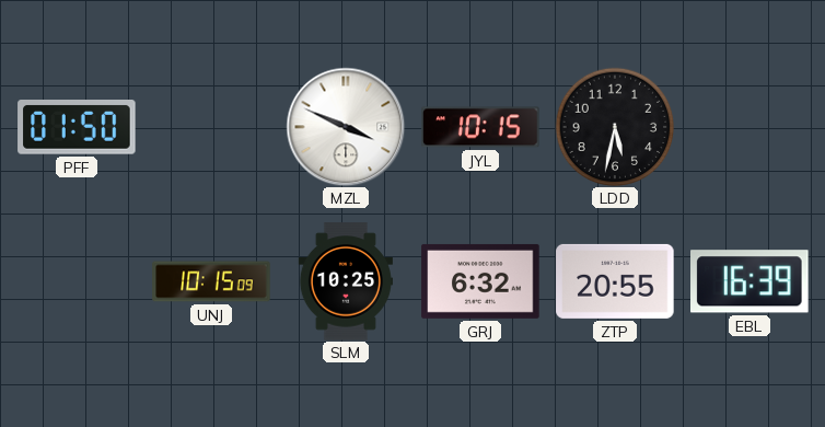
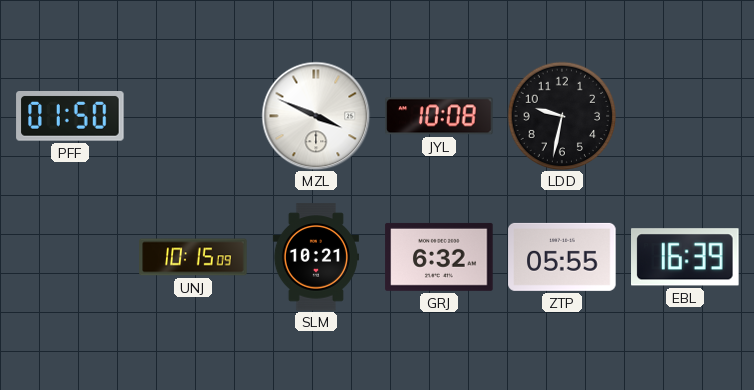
JYL: 10:15 -> 10:08 (439, 116)
LDD: 5:32 -> 9:32 (562, 116)
SLM: 10:25 -> 10:21 (316, 257)
ZTP: 20:55 -> 05:55 (562, 257)
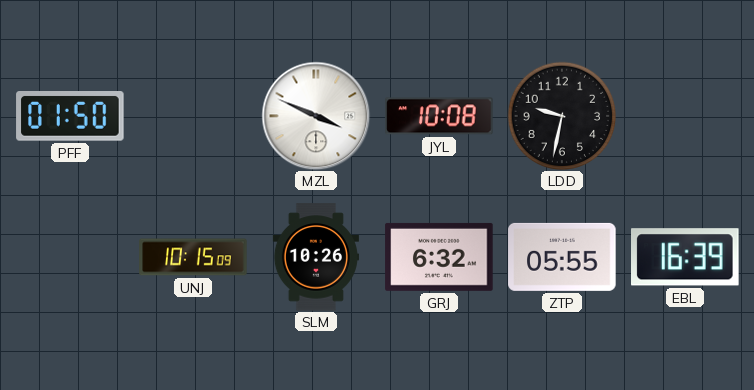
SLM: 10:21 -> 10:26 (316, 257)
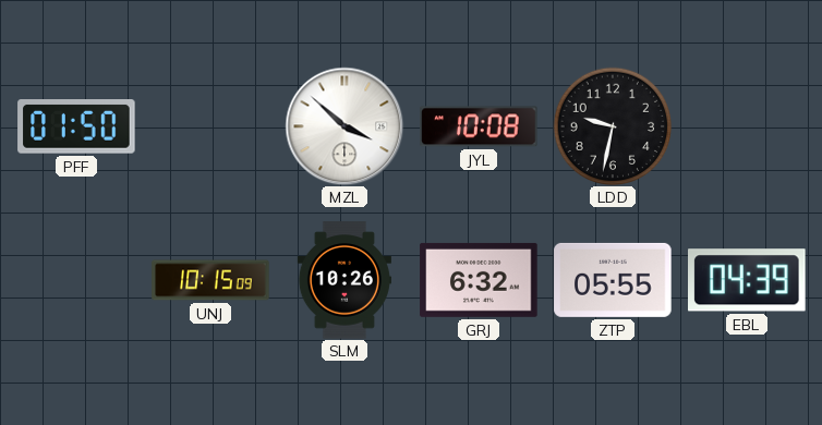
MZL: 3:49 -> 3:52 (344, 126)
EBL: 16:39 -> 04:39 (748, 280)
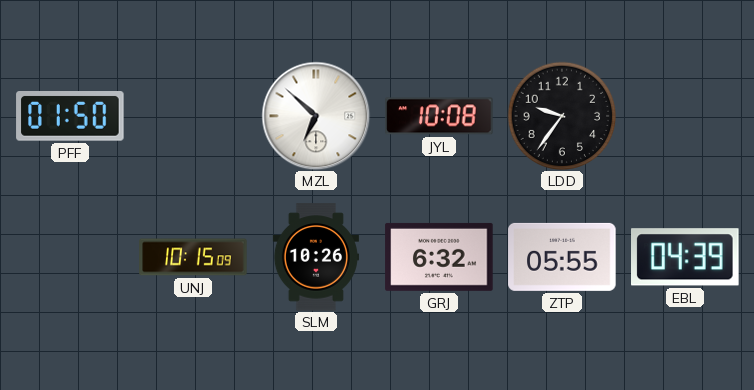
MZL: 3:52 -> 6:52 (316, 116)
LDD: 9:32 -> 9:36 (562, 116)
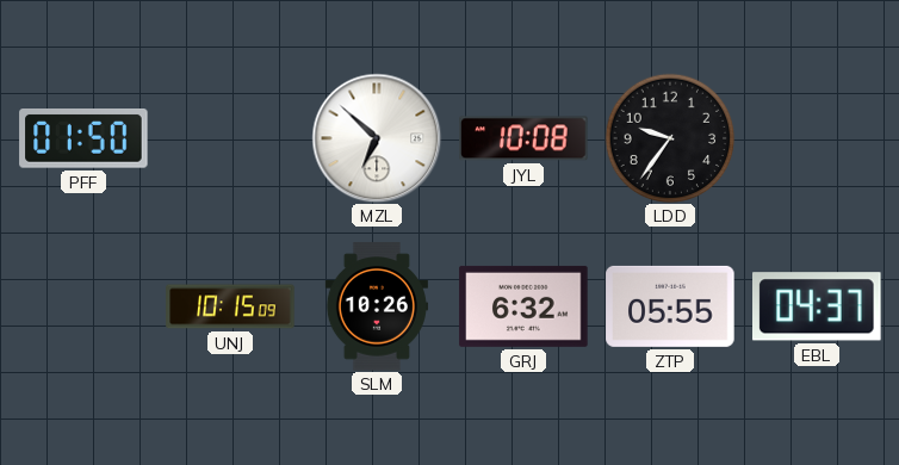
EBL: 04:39 -> 04:37 (818, 306)
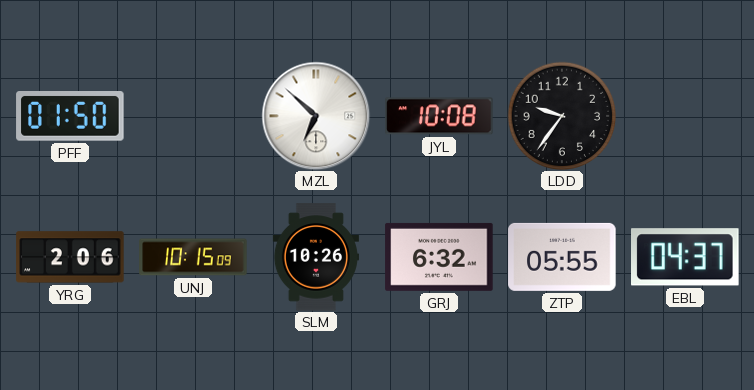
YRG: none -> 2:06 (70, 257)
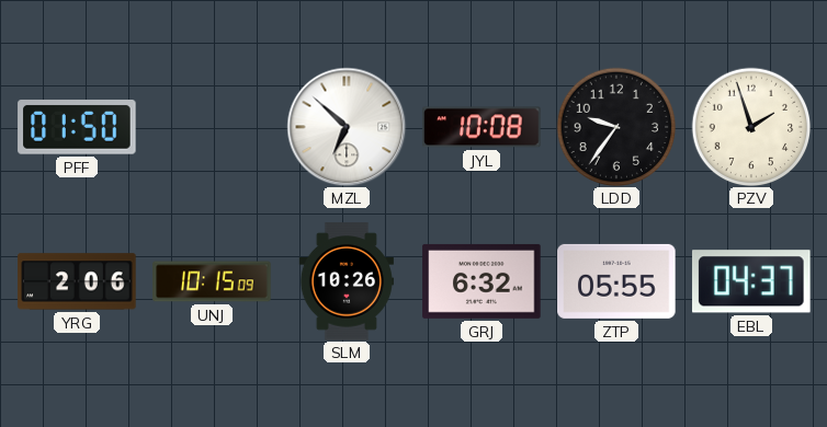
PZV: none -> 1:57 (751, 127)
